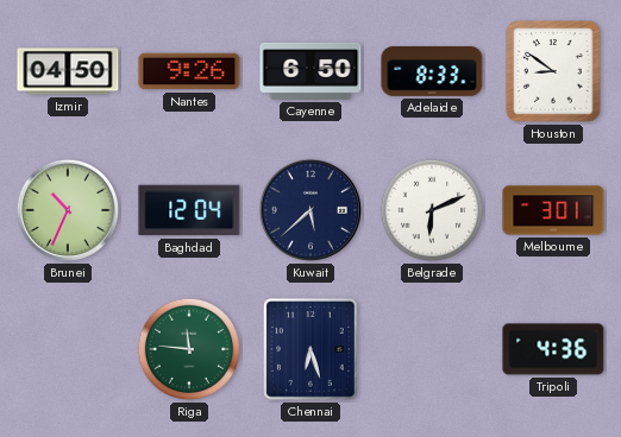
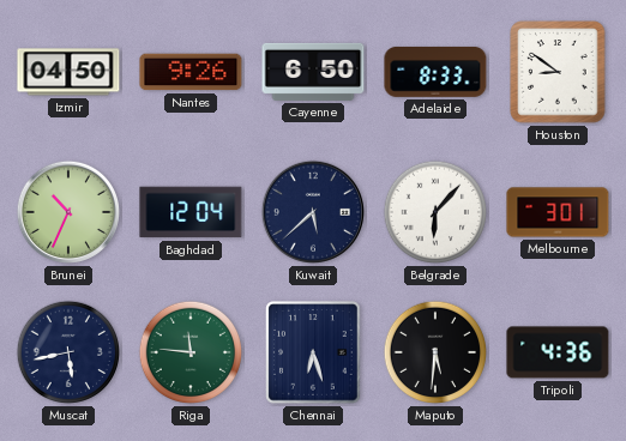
Belgrade: 6:11 -> 6:07 (435, 212)
Muscat: none -> 5:43 (68, 352)
Maputo: none -> 5:31 (435, 352)
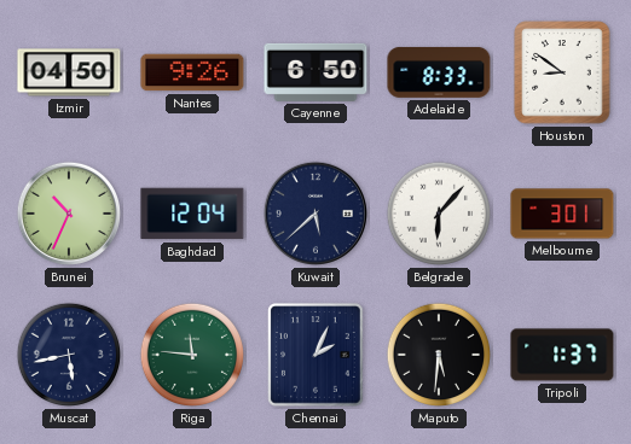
Chennai: 6:27 -> 2:04 (315, 355)
Tripoli: 4:36 -> 1:37 (562, 355)
